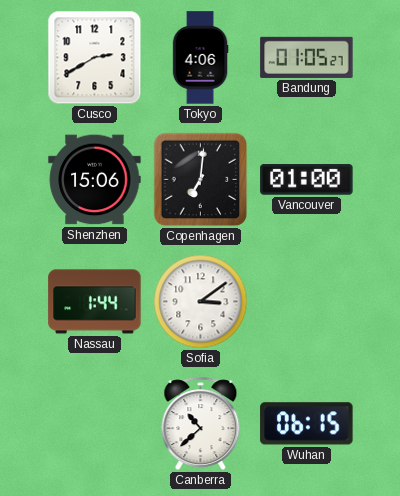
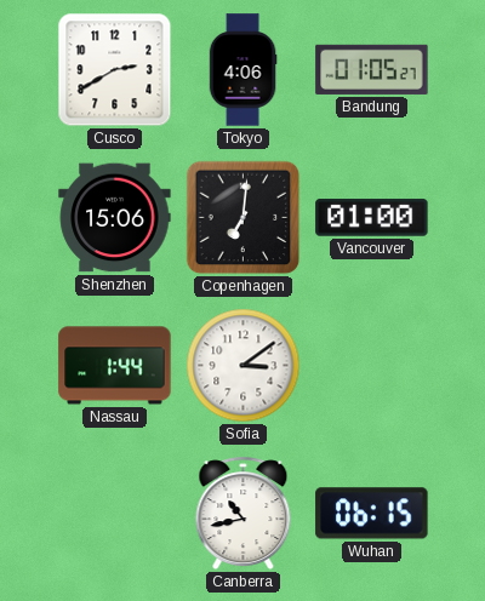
Canberra: 10:38 -> 10:43 (244, 514)
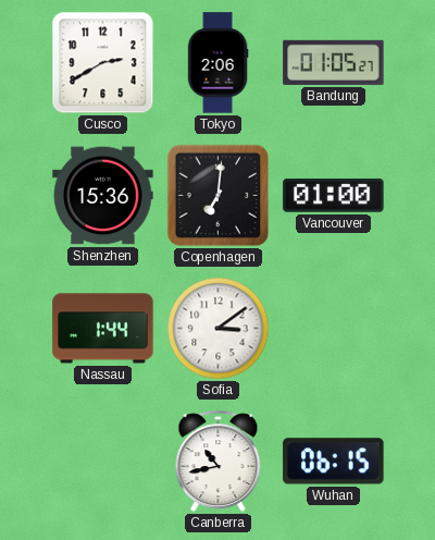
Tokyo: 4:06 -> 2:06 (217, 63)
Shenzhen: 15:06 -> 15:36 (103, 196)
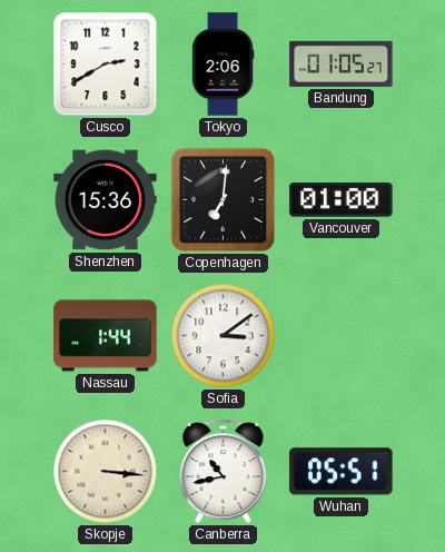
Skopje: none -> 3:16 (106, 472)
Wuhan: 06:15 -> 05:51 (342, 472)
